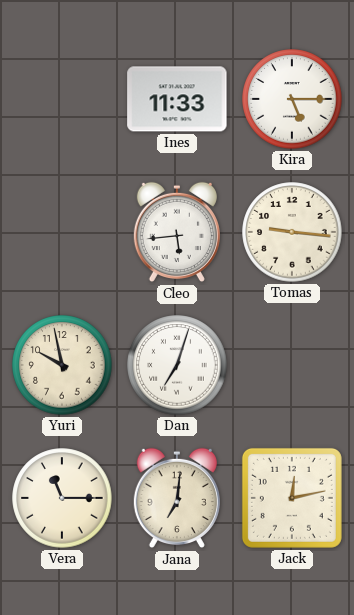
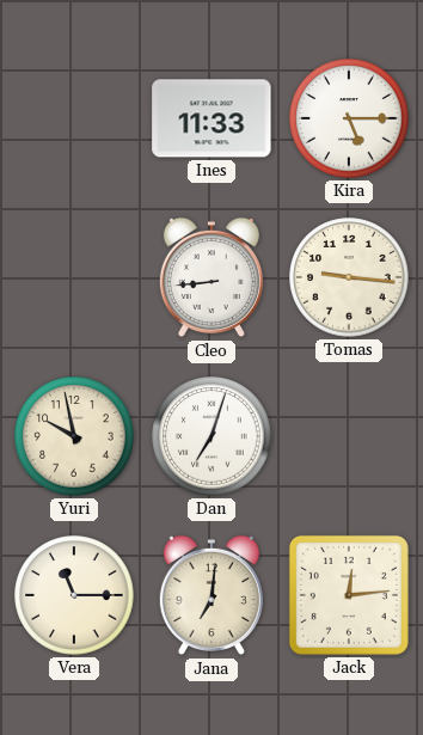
Cleo: 5:44 -> 8:44 (211, 277)
Jack: 12:13 -> 12:14 (349, 595)
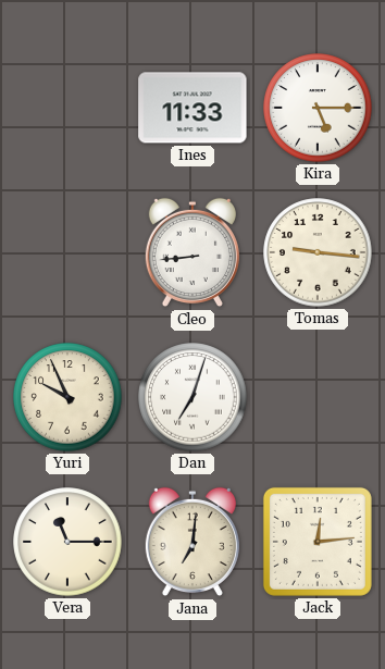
Yuri: 9:58 -> 9:56 (67, 397)
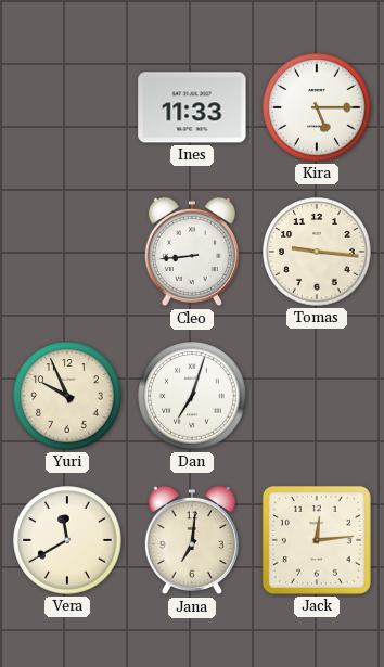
Vera: 11:15 -> 11:40 (67, 540)
